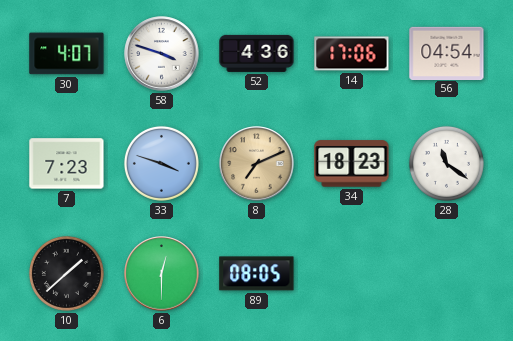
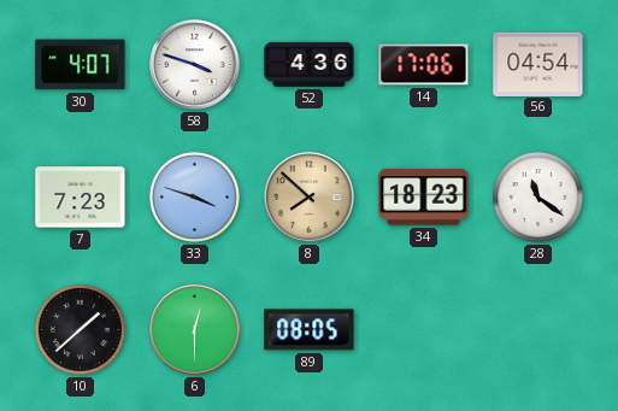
8: 7:11 -> 7:52 (310, 198)
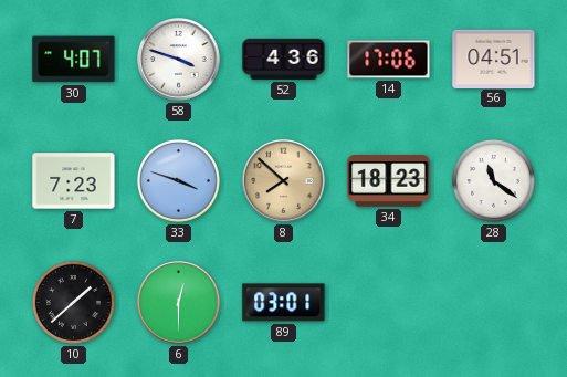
56: 04:54 -> 04:51 (494, 59)
89: 08:05 -> 03:01 (284, 303)
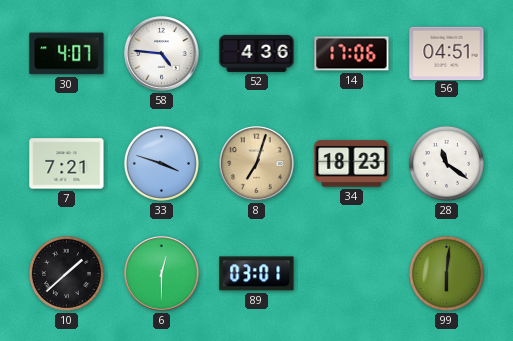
58: 3:48 -> 4:46 (162, 54)
7: 7:23 -> 7:21 (67, 164)
8: 7:52 -> 7:03 (257, 164)
99: none -> 6:01 (446, 273)
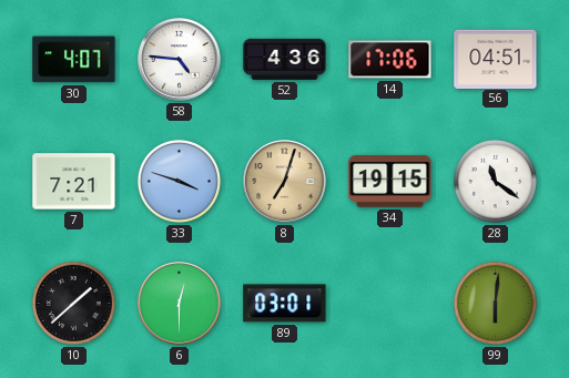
34: 18:23 -> 19:15 (390, 182)
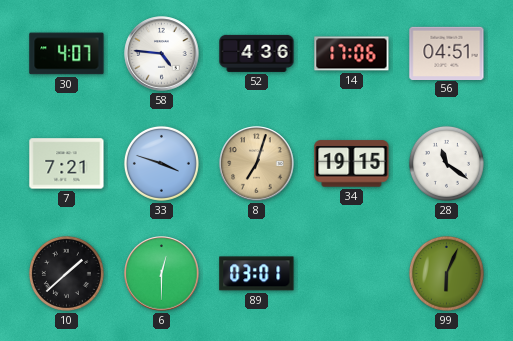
99: 6:01 -> 6:04 (446, 273)
